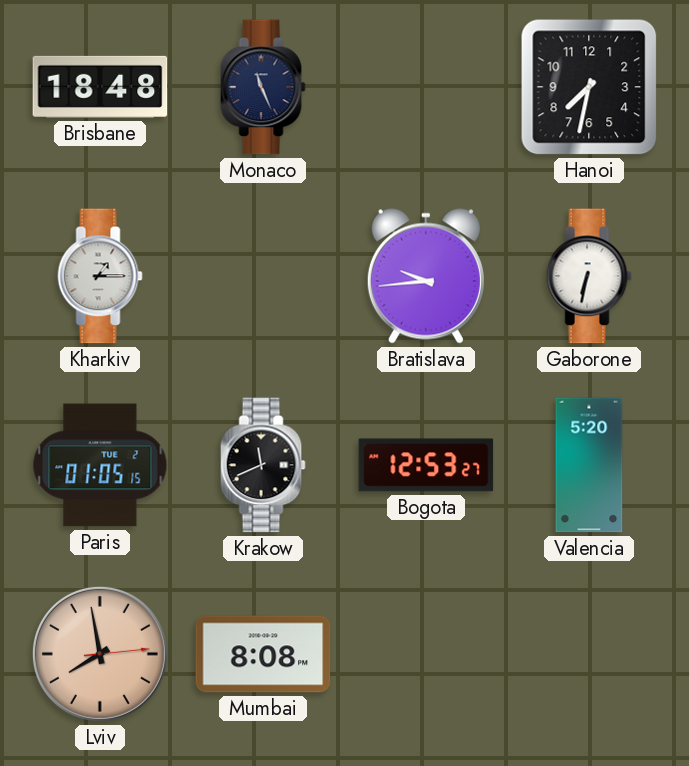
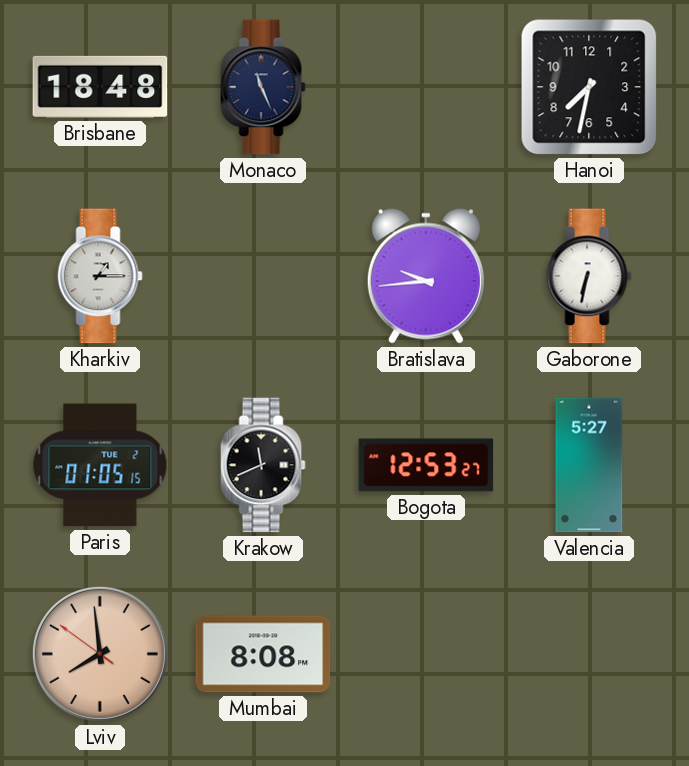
Valencia: 5:20 -> 5:27 (589, 465)
Lviv: 7:58:14 -> 7:58:51 (100, 654)
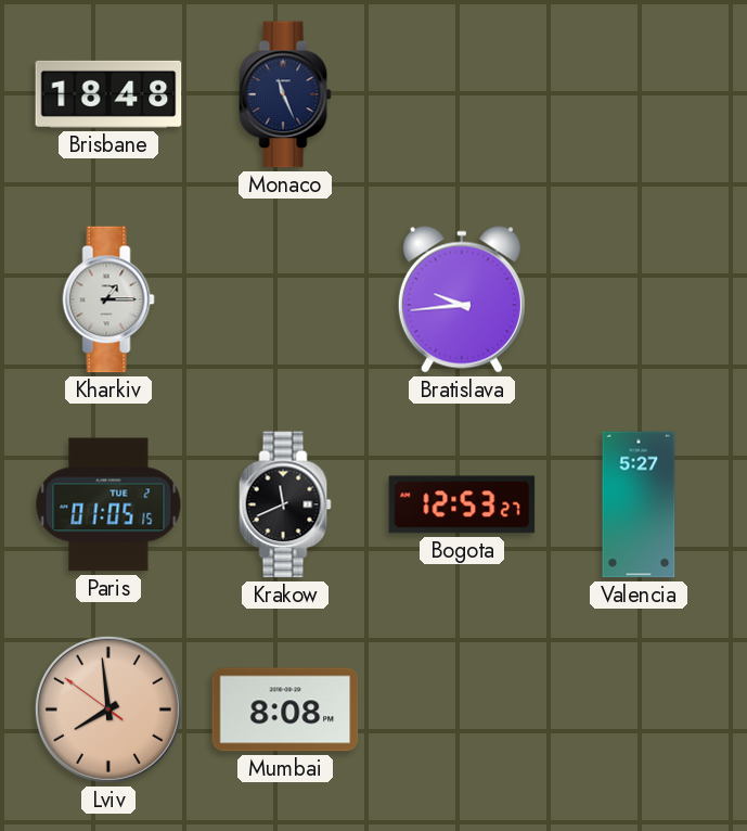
Hanoi: 7:32 -> none (589, 87)
Gaborone: 6:32 -> none (589, 276)
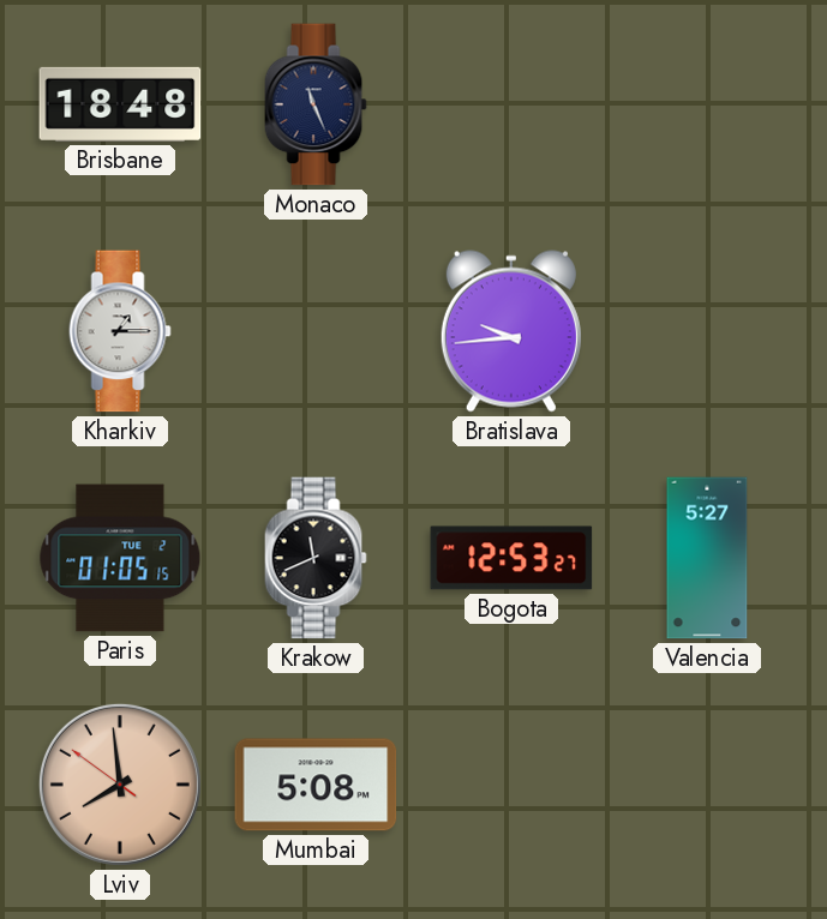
Mumbai: 8:08 -> 5:08 (316, 785)
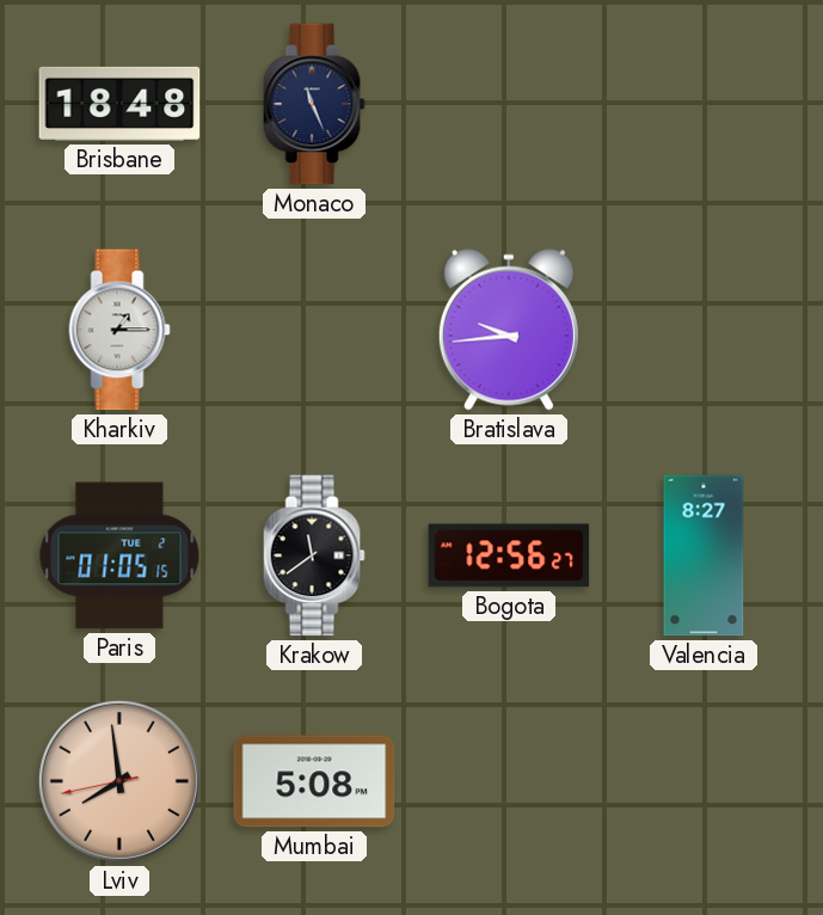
Krakow: 11:41 -> 11:39 (314, 555)
Bogota: 12:53 -> 12:56 (509, 555)
Valencia: 5:27 -> 8:27 (704, 555)
Lviv: 7:58:51 -> 7:58:43 (119, 781)
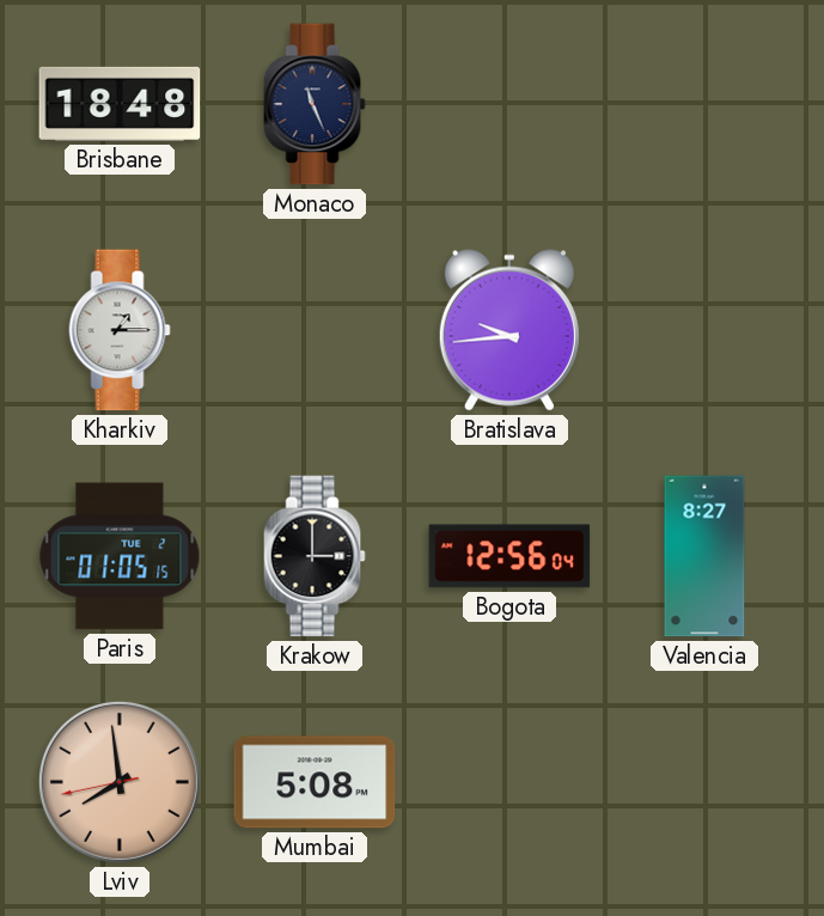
Krakow: 11:39 -> 3:00 (315, 556)
Bogota: 12:56:27 -> 12:56:04 (509, 556)
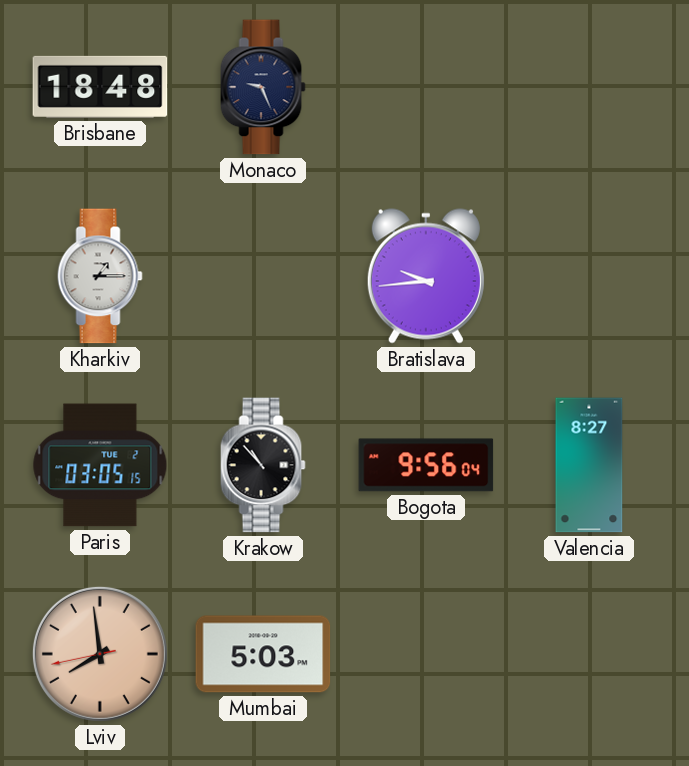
Monaco: 11:26 -> 9:26 (263, 87)
Paris: 01:05 -> 03:05 (100, 465)
Krakow: 3:00 -> 10:53 (263, 465)
Bogota: 12:56 -> 9:56 (426, 465)
Mumbai: 5:08 -> 5:03 (263, 654)
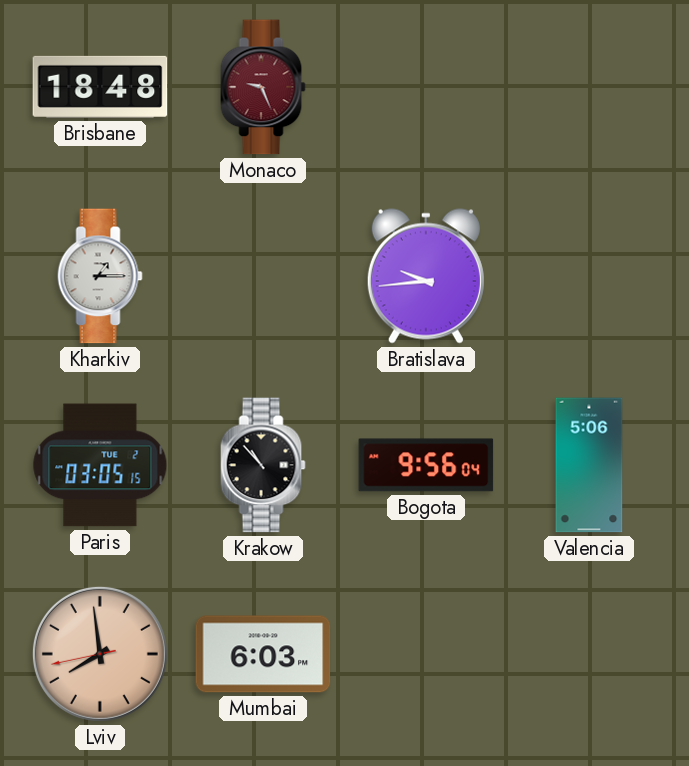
Monaco dial: navy -> burgundy (263, 87)
Valencia: 8:27 -> 5:06 (589, 465)
Mumbai: 5:03 -> 6:03 (263, 654)
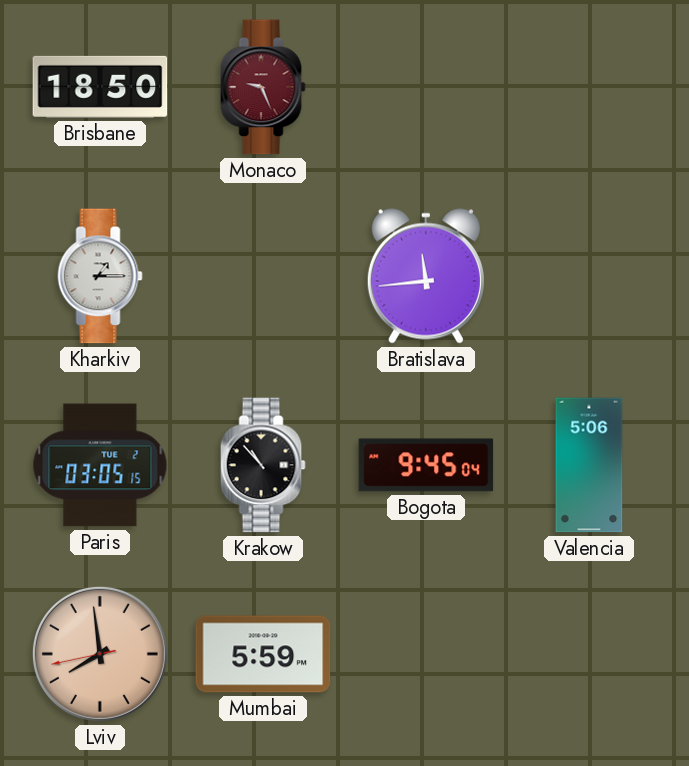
Brisbane: 18:48 -> 18:50 (100, 87)
Bratislava: 9:44 -> 11:44 (426, 276)
Bogota: 9:56 -> 9:45 (426, 465)
Mumbai: 6:03 -> 5:59 (263, 654)
